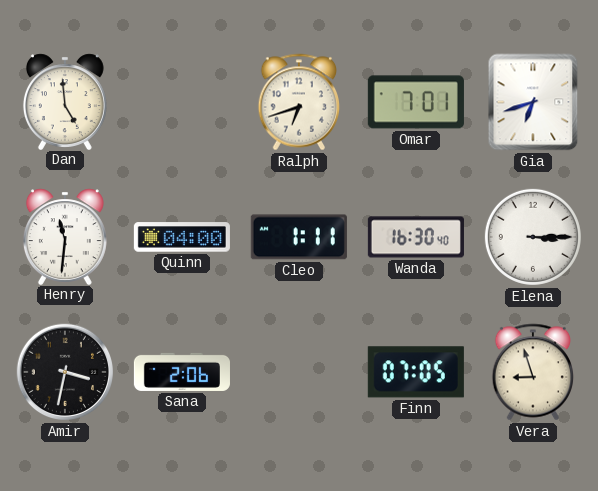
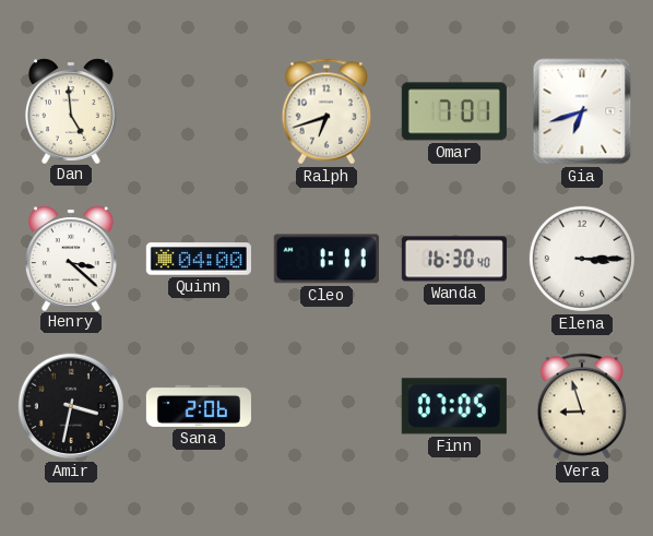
Henry: 11:31 -> 3:22 (71, 258)
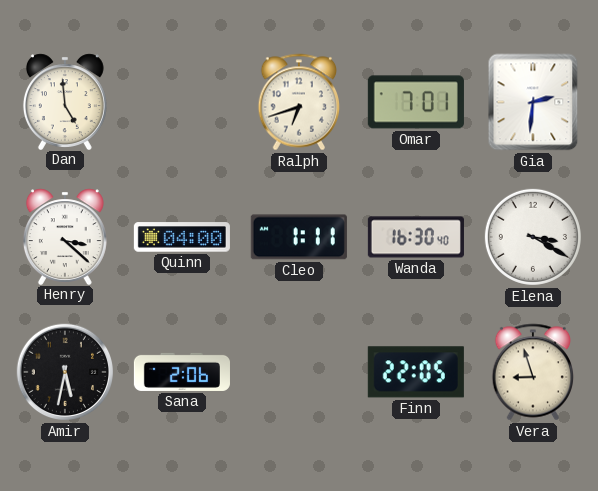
Gia: 6:42 -> 2:31 (533, 102)
Elena: 3:15 -> 3:20 (533, 237)
Amir: 3:32 -> 5:32 (65, 372)
Finn: 07:05 -> 22:05 (416, 372)
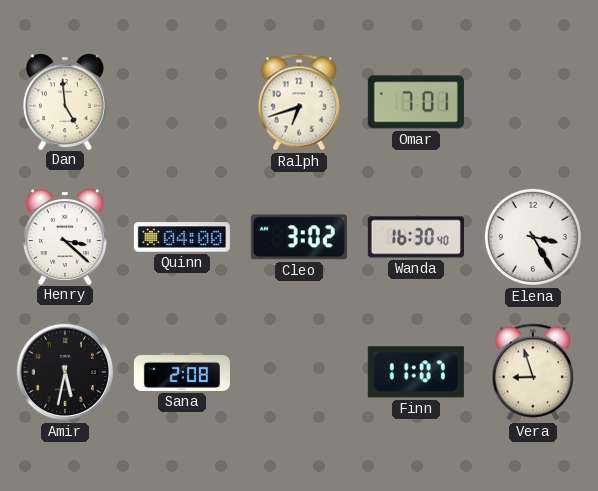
Gia: 2:31 -> none (533, 102)
Cleo: 1:11 -> 3:02 (299, 237)
Elena: 3:20 -> 3:25 (533, 237)
Sana: 2:06 -> 2:08 (182, 372)
Finn: 22:05 -> 11:07 (416, 372)
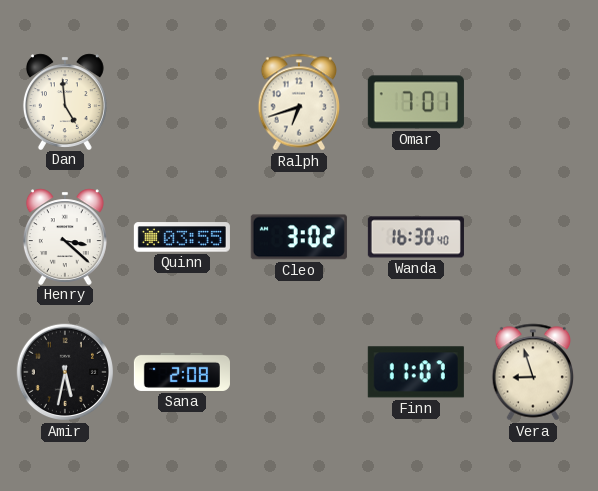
Quinn: 04:00 -> 03:55 (182, 237)
Elena: 3:25 -> none (533, 237)
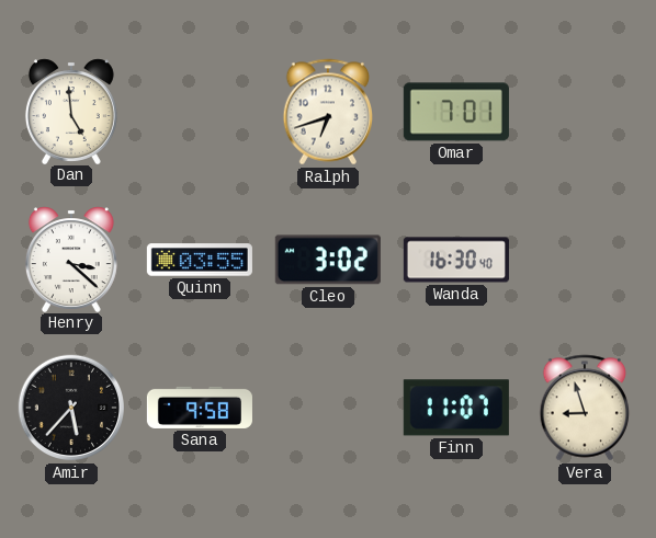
Amir: 5:32 -> 5:37 (71, 408)
Sana: 2:08 -> 9:58 (200, 408)
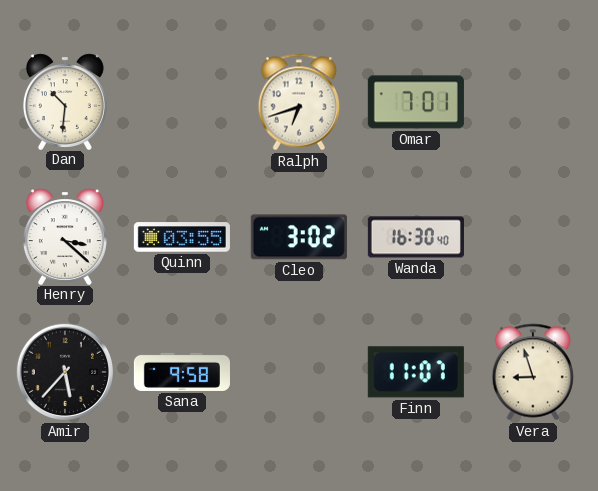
Dan: 4:59 -> 10:31 (65, 101)
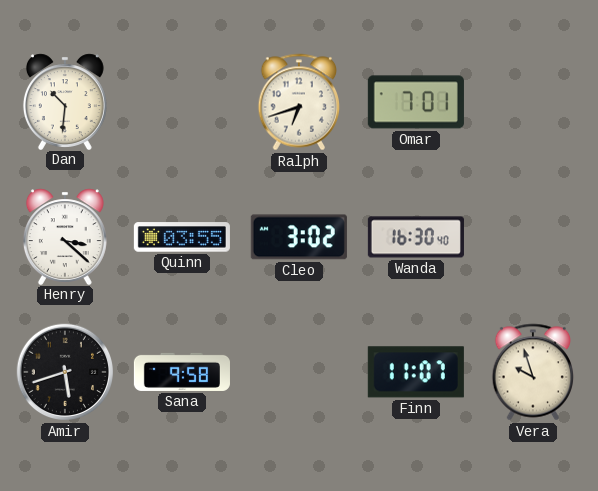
Amir: 5:37 -> 5:42 (65, 372)
Vera: 8:57 -> 9:57 (533, 372)
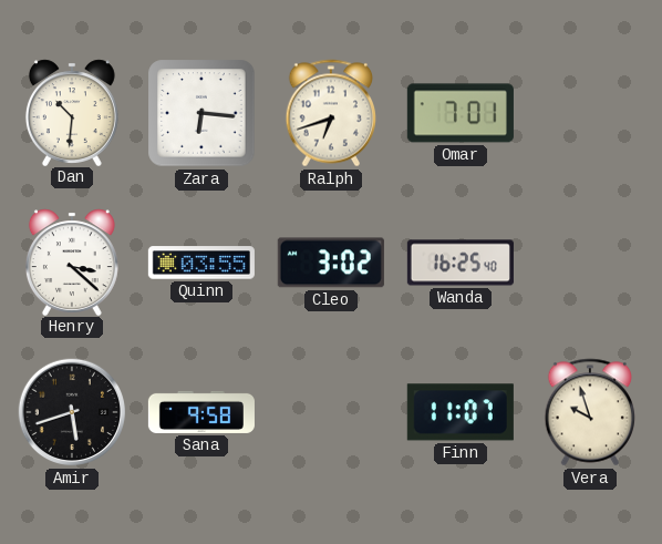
Zara: none -> 6:16 (201, 113)
Wanda: 16:30 -> 16:25 (461, 263)
